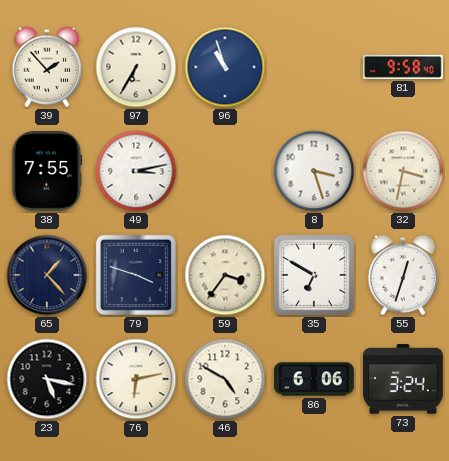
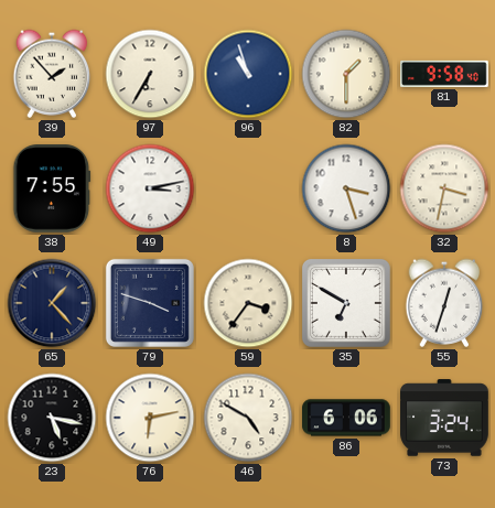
82: none -> 1:30 (346, 74)
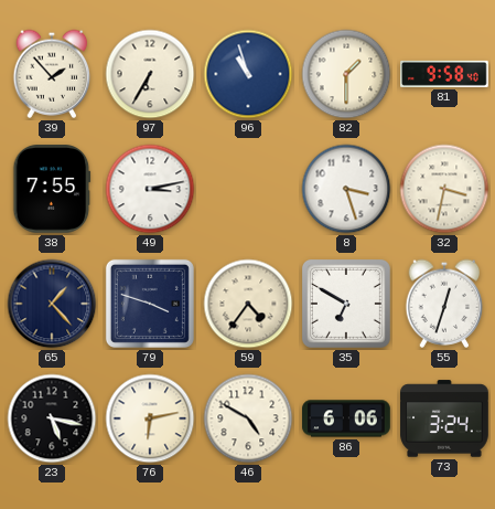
59: 3:36 -> 4:36 (248, 304)
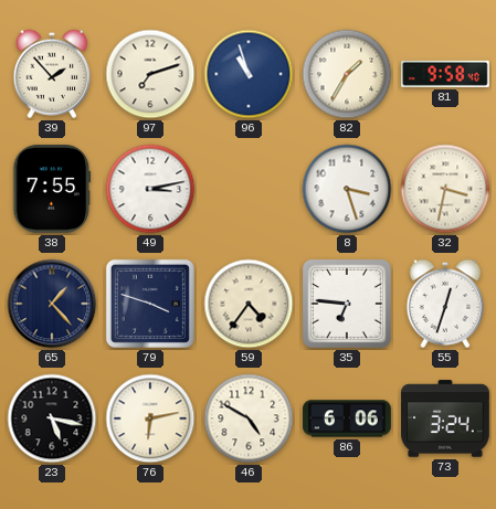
97: 6:35 -> 7:12 (150, 74)
82: 1:30 -> 1:35 (347, 74)
35: 6:50 -> 6:46 (347, 304)
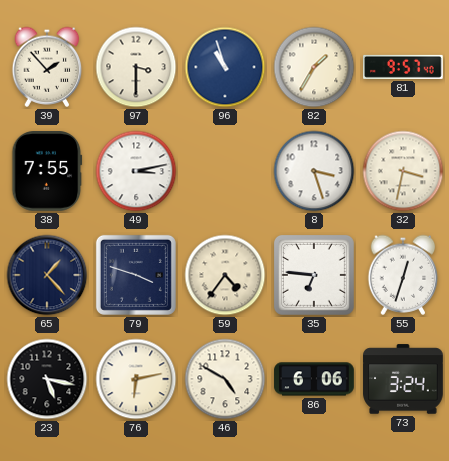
97: 7:12 -> 3:30 (136, 67)
81: 9:58 -> 9:57 (404, 67)
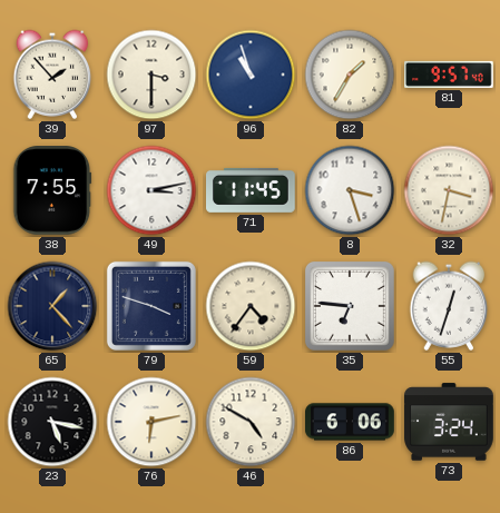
71: none -> 11:45 (252, 190)
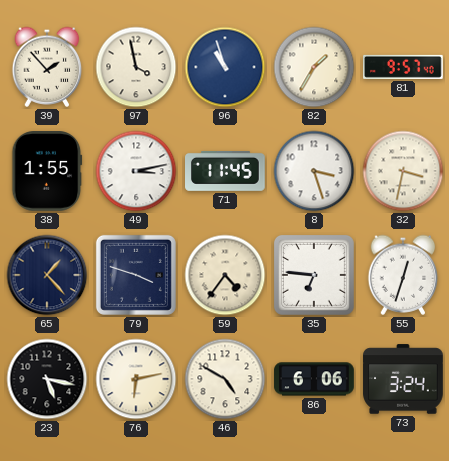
97: 3:30 -> 3:58 (136, 67)
38: 7:55 -> 1:55 (47, 172)
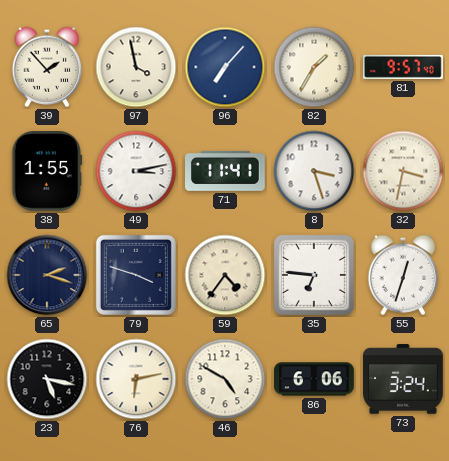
96: 10:57 -> 7:07 (225, 67)
71: 11:45 -> 11:41 (226, 171)
65: 1:23 -> 2:18 (47, 275)
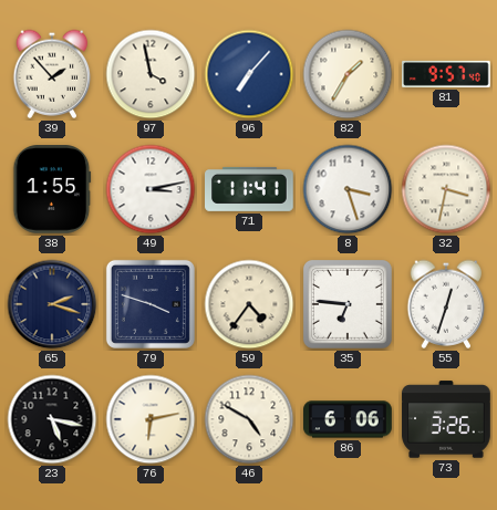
73: 3:24 -> 3:26 (446, 419)
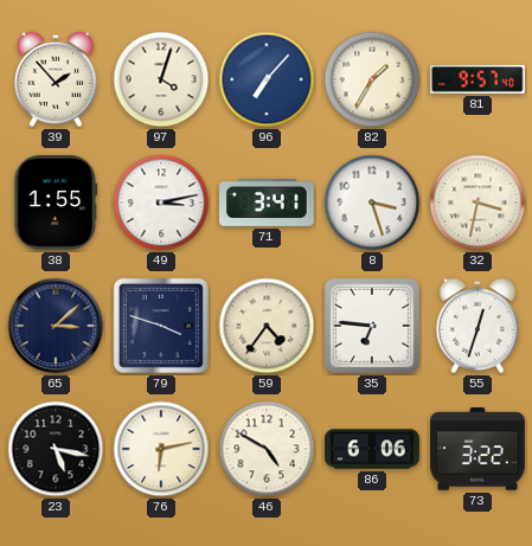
97: 3:58 -> 4:03 (161, 79)
71: 11:41 -> 3:41 (268, 203)
65: 2:18 -> 3:08 (56, 326)
73: 3:26 -> 3:22 (477, 449)
